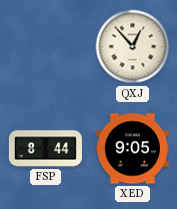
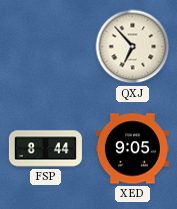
QXJ: 12:53 -> 6:53 (133, 47)
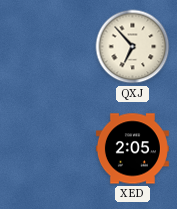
FSP: 8:44 -> none (45, 149)
XED: 9:05 -> 2:05 (132, 149)
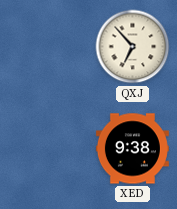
XED: 2:05 -> 9:38 (132, 149)
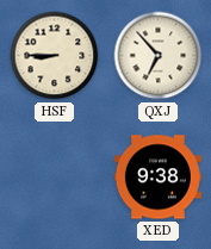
HSF: none -> 8:45 (55, 56)
